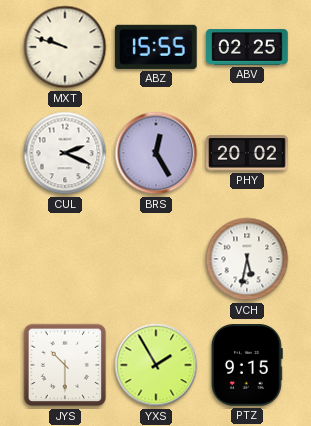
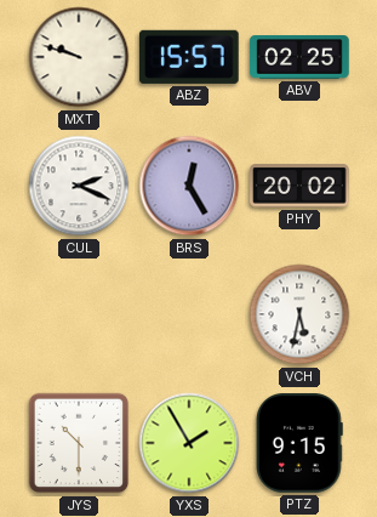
ABZ: 15:55 -> 15:57 (189, 57)
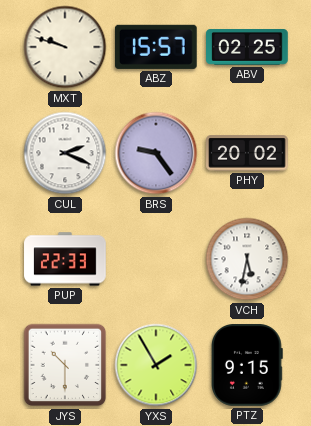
BRS: 12:25 -> 9:24 (156, 153)
PUP: none -> 22:33 (65, 259)
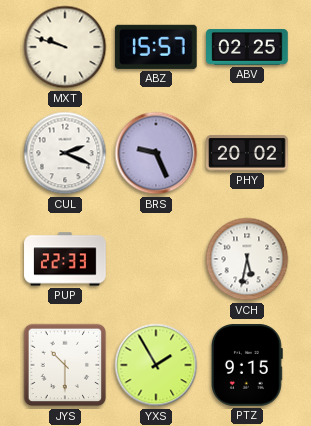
BRS: 9:24 -> 9:26 (156, 153)
